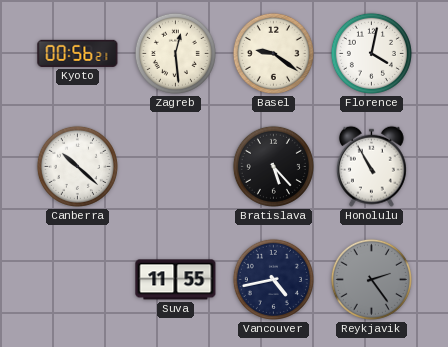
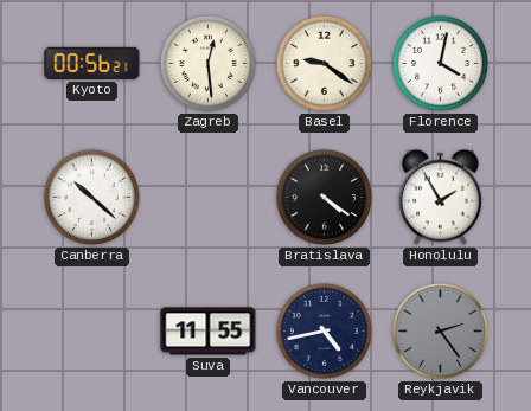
Bratislava: 5:23 -> 4:21 (324, 197)
Honolulu: 10:55 -> 1:55 (440, 197)
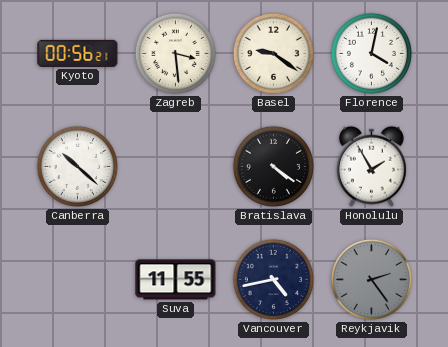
Zagreb: 12:29 -> 3:29 (175, 53)
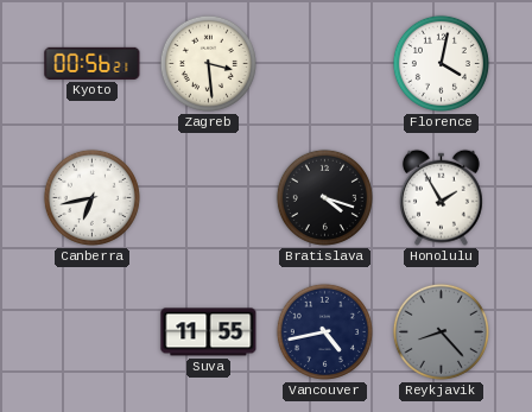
Basel: 9:21 -> none (273, 53)
Canberra: 10:22 -> 6:43 (91, 197)
Bratislava: 4:21 -> 4:18 (324, 197)
Reykjavik: 2:24 -> 8:23 (441, 331)
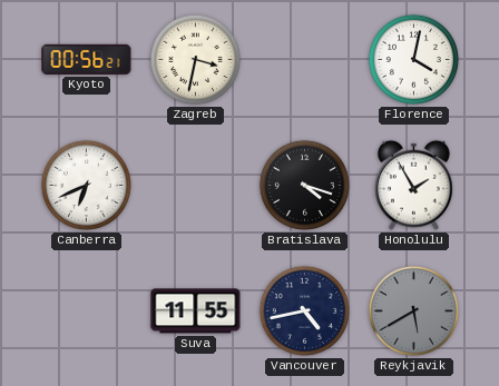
Zagreb: 3:29 -> 3:32 (195, 59)
Canberra: 6:43 -> 6:41 (86, 185)
Reykjavik: 8:23 -> 5:40 (413, 310)
